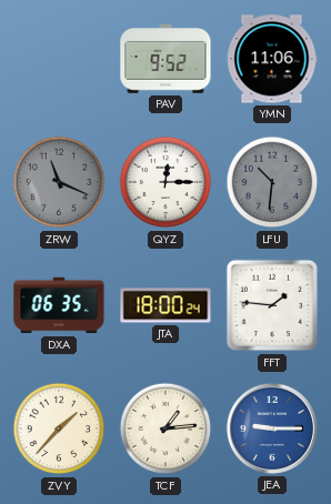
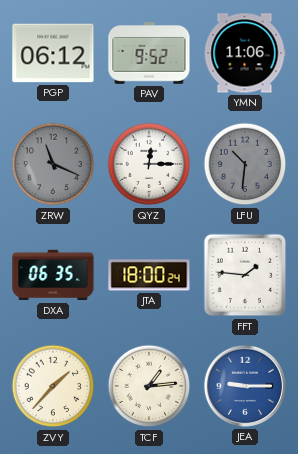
PGP: none -> 06:12 (53, 53)
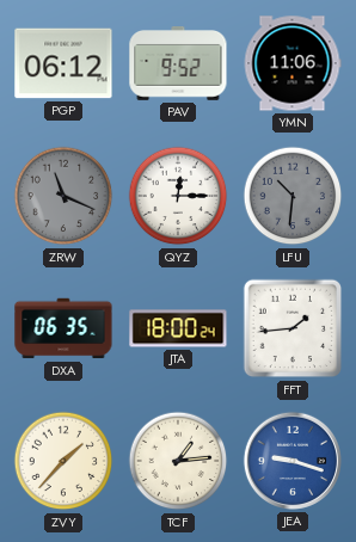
FFT: 1:46 -> 1:44 (293, 328)
JEA: 9:15 -> 9:18 (293, 461)
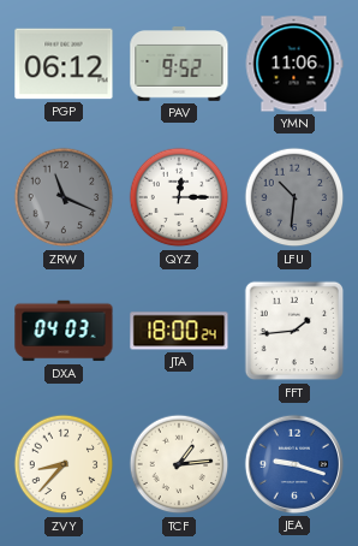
DXA: 06:35 -> 04:03 (64, 331)
ZVY: 1:37 -> 8:37 (64, 464)
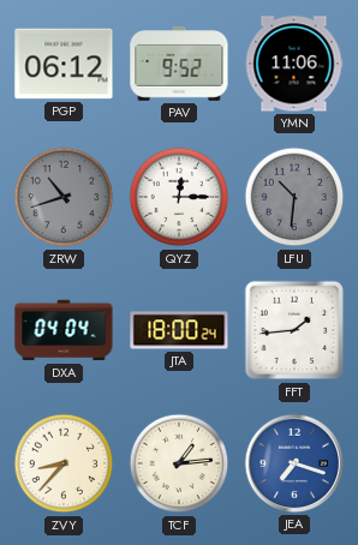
ZRW: 11:19 -> 10:42 (64, 197)
DXA: 04:03 -> 04:04 (64, 330)
JEA: 9:18 -> 7:18 (294, 463)
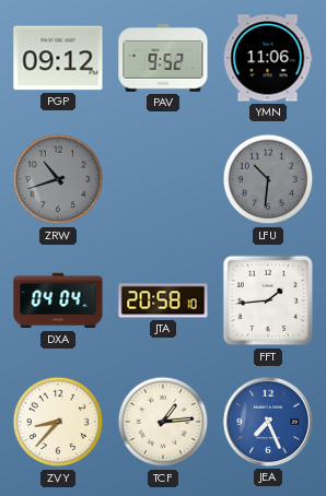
PGP: 06:12 -> 09:12 (58, 58)
QYZ: 12:15 -> none (179, 197)
JTA: 18:00 -> 20:58 (163, 300)
JEA: 7:18 -> 7:26 (268, 422)
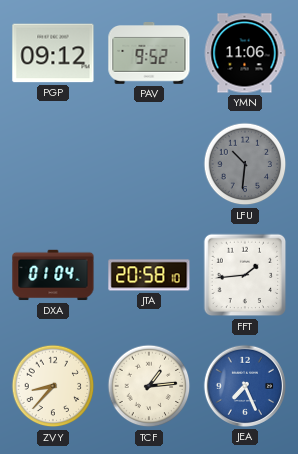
ZRW: 10:42 -> none (58, 179)
DXA: 04:04 -> 01:04 (53, 275)
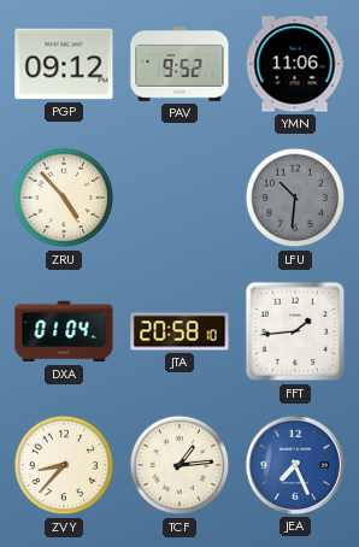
ZRU: none -> 4:53 (64, 198)
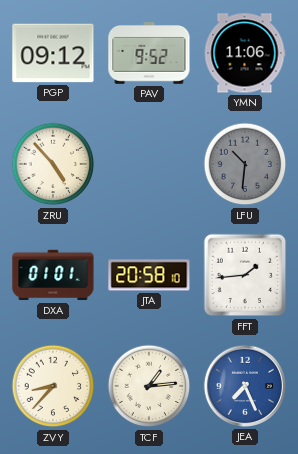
DXA: 01:04 -> 01:01 (53, 275)
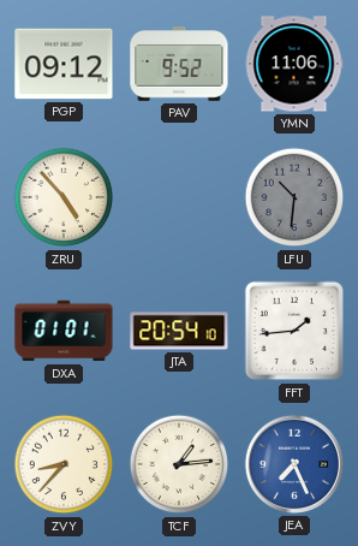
JTA: 20:58 -> 20:54 (179, 331)
